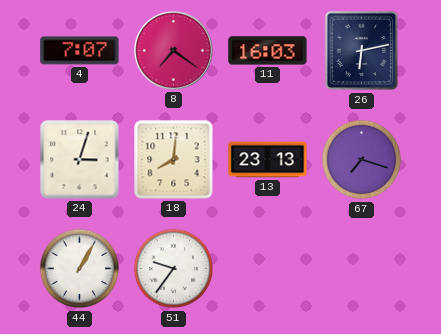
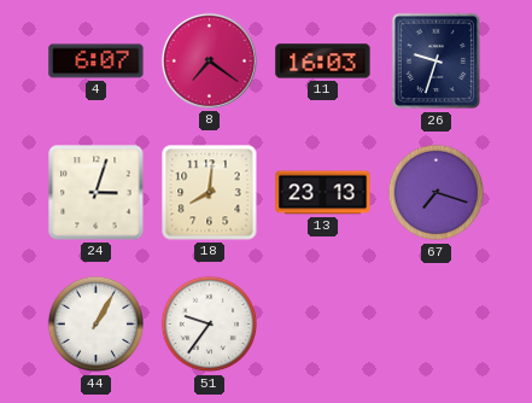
4: 7:07 -> 6:07 (97, 62)
26: 6:13 -> 9:33 (437, 62)
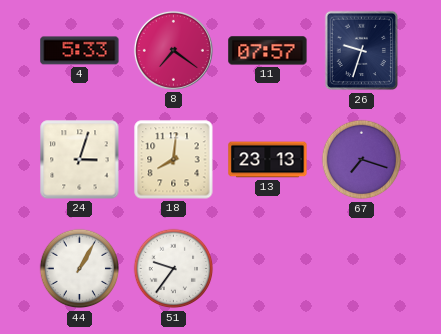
4: 6:07 -> 5:33 (80, 51)
11: 16:03 -> 07:57 (268, 51)
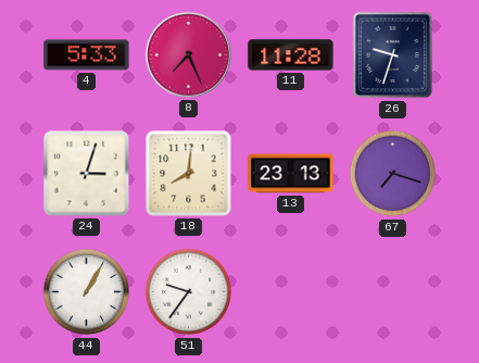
8: 7:21 -> 7:26 (188, 54)
11: 07:57 -> 11:28 (291, 55)
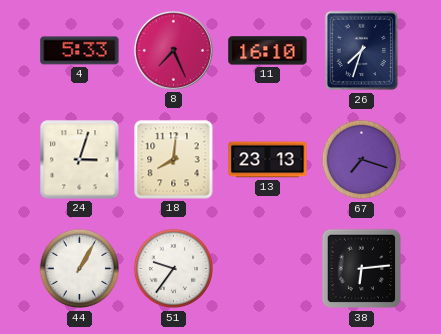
11: 11:28 -> 16:10 (268, 51)
26: 9:33 -> 7:33 (362, 51)
38: none -> 6:14 (362, 269)
